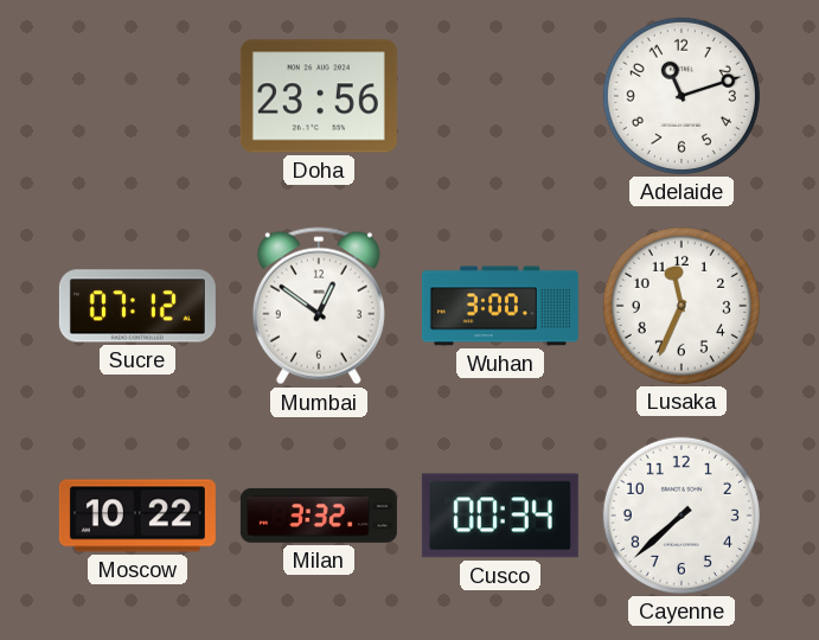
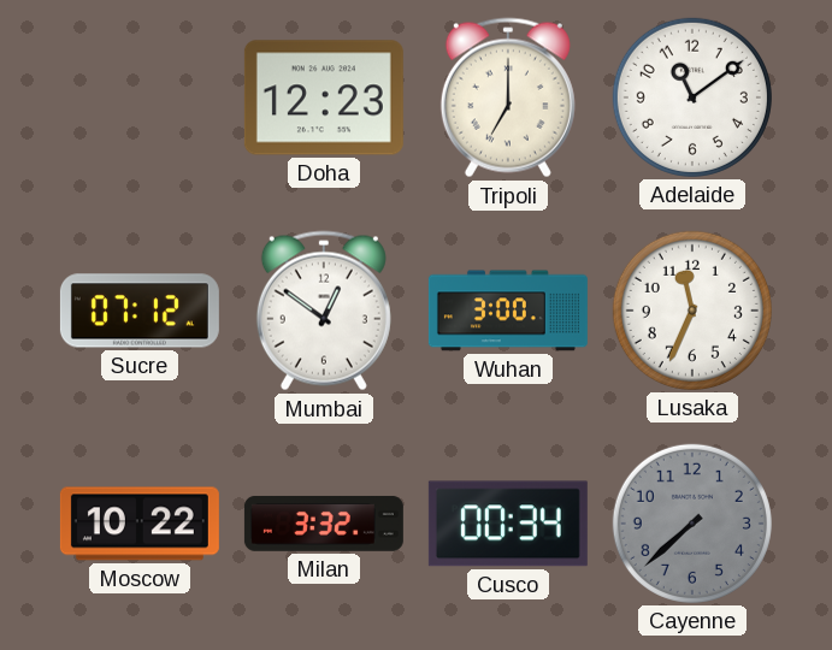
Doha: 23:56 -> 12:23 (324, 97)
Tripoli: none -> 7:00 (508, 97)
Adelaide: 11:12 -> 11:09 (692, 97)
Cayenne dial: white -> grey (692, 524)
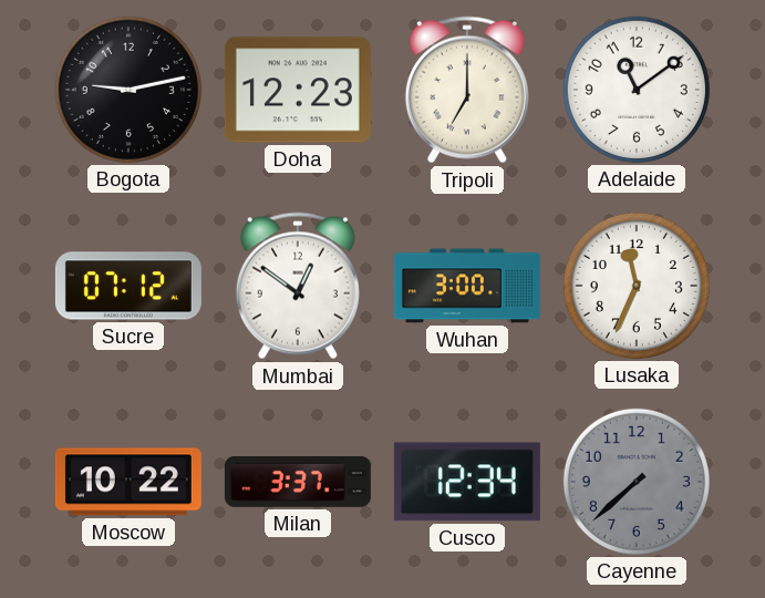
Bogota: none -> 9:13 (128, 90)
Milan: 3:32 -> 3:37 (298, 482)
Cusco: 00:34 -> 12:34 (467, 482)
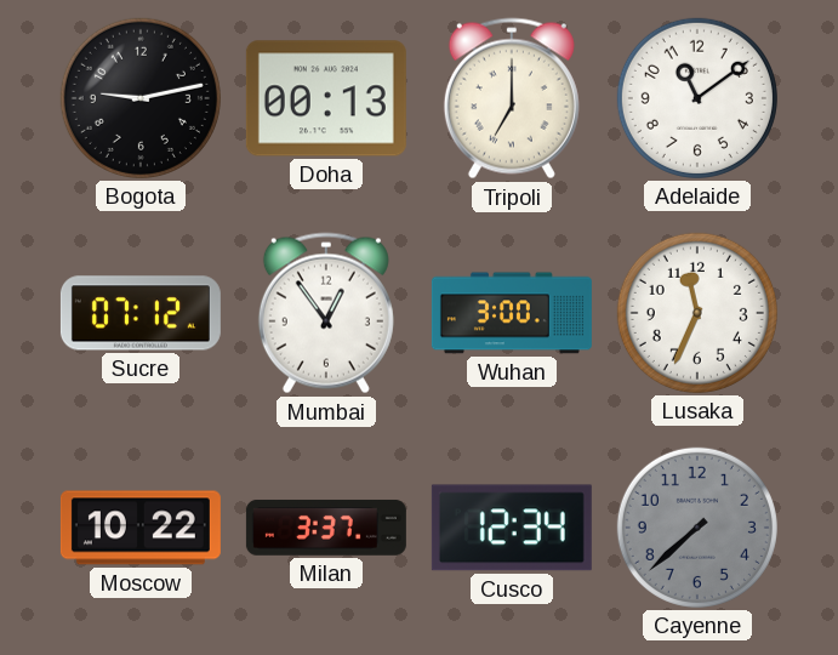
Doha: 12:23 -> 00:13 (326, 98)
Mumbai: 12:51 -> 12:54 (326, 313)
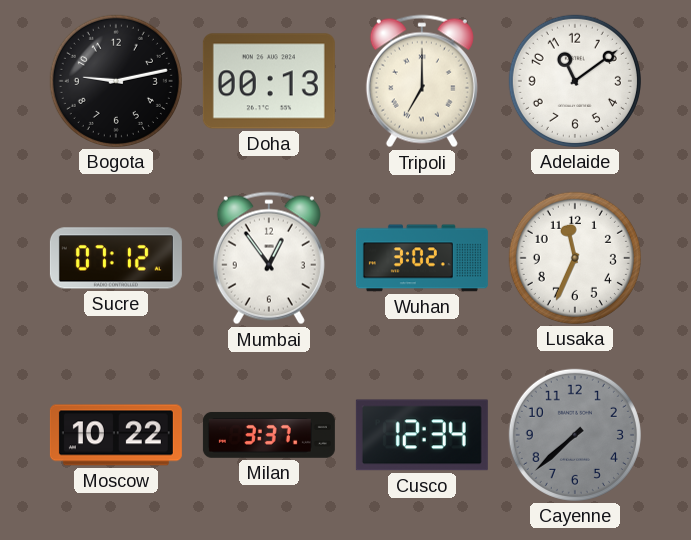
Wuhan: 3:00 -> 3:02 (422, 258)
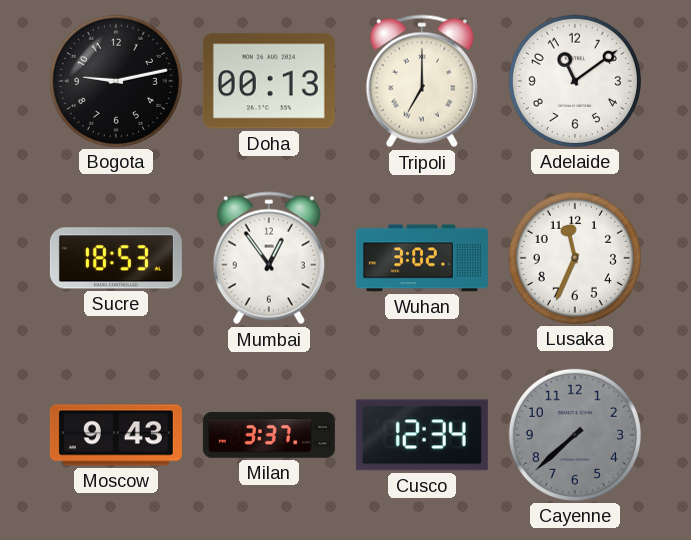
Sucre: 07:12 -> 18:53 (116, 258)
Moscow: 10:22 -> 9:43 (116, 435)
